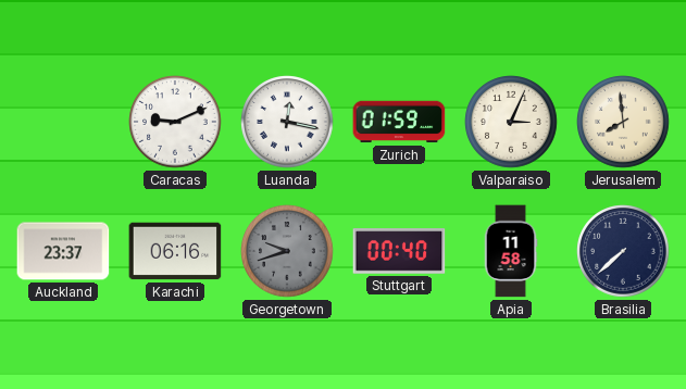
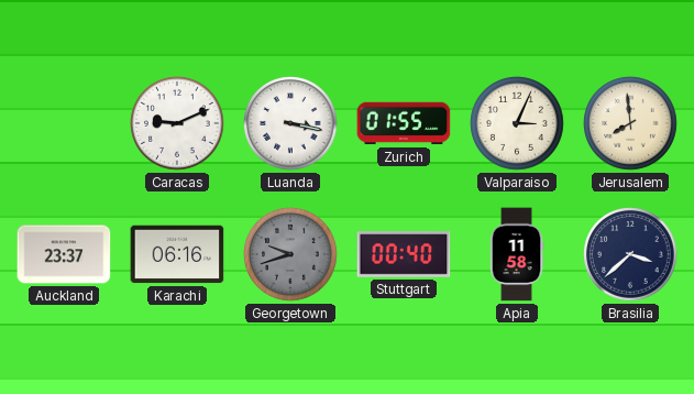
Luanda: 12:17 -> 3:17 (290, 123)
Zurich: 01:59 -> 01:55 (404, 123)
Brasilia: 7:38 -> 3:38 (630, 254)
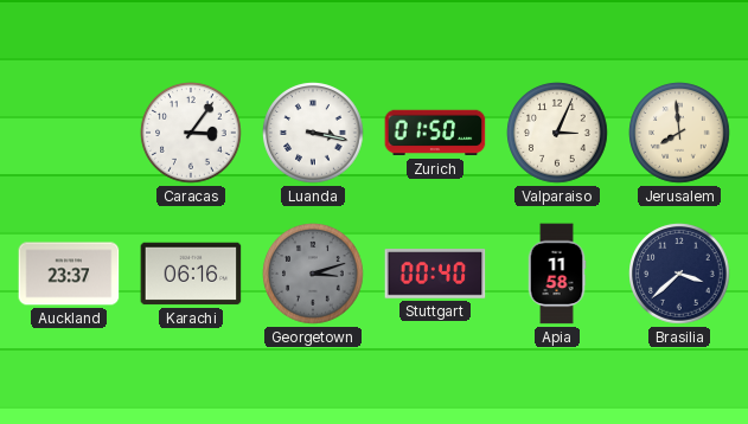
Caracas: 9:11 -> 3:06 (191, 133)
Zurich: 01:55 -> 01:50 (435, 133)
Georgetown: 9:42 -> 3:12 (313, 274)
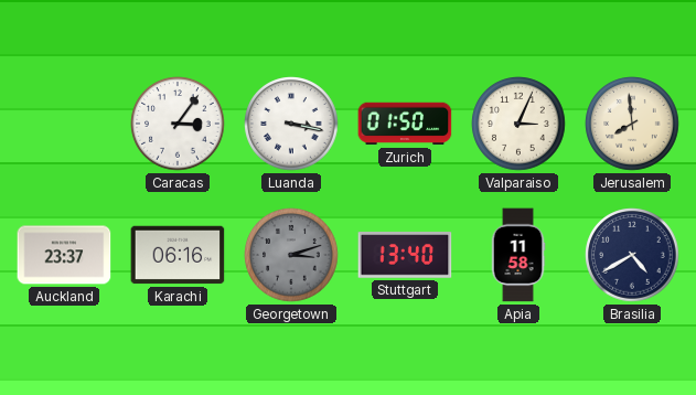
Stuttgart: 00:40 -> 13:40 (405, 255)
Brasilia: 3:38 -> 4:40 (632, 255)
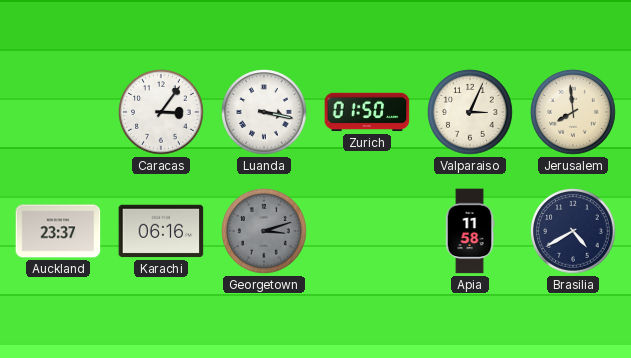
Stuttgart: 13:40 -> none (405, 255)
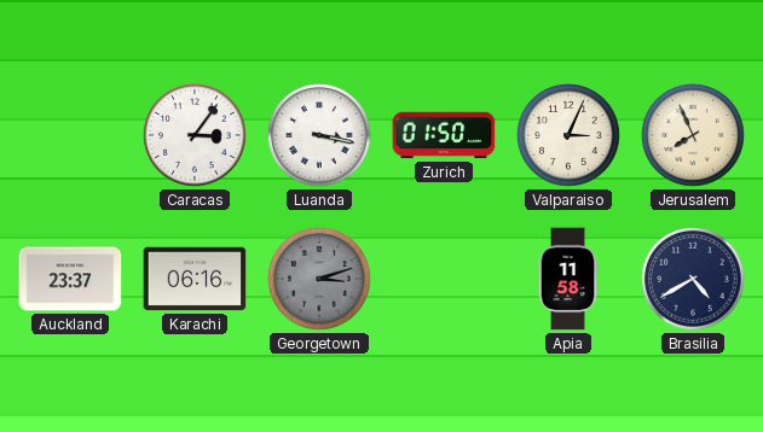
Jerusalem: 7:59 -> 7:56 (693, 135)
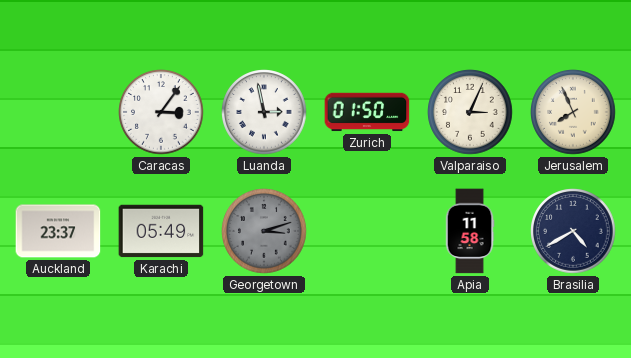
Luanda: 3:17 -> 2:58 (264, 112)
Karachi: 06:16 -> 05:49 (161, 231)
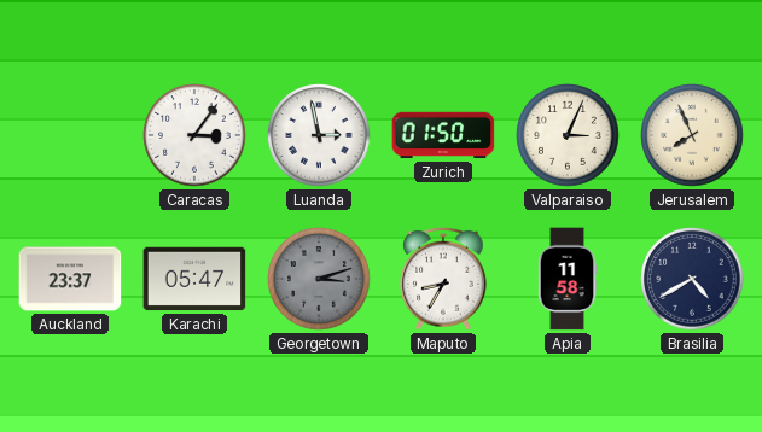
Karachi: 05:49 -> 05:47 (194, 279)
Maputo: none -> 8:35 (443, 279)
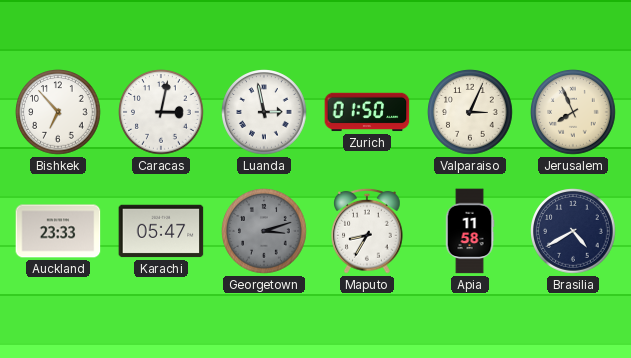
Bishkek: none -> 6:53 (58, 112)
Caracas: 3:06 -> 3:02 (161, 112)
Auckland: 23:37 -> 23:33 (58, 231)
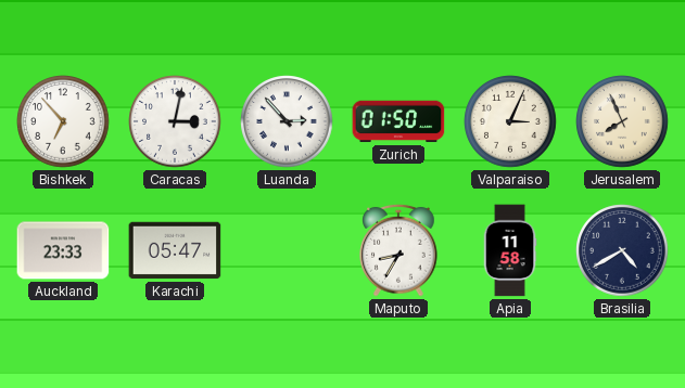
Luanda: 2:58 -> 2:53 (287, 121)
Georgetown: 3:12 -> none (264, 231)
